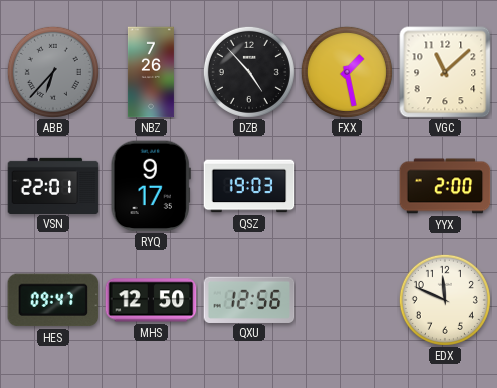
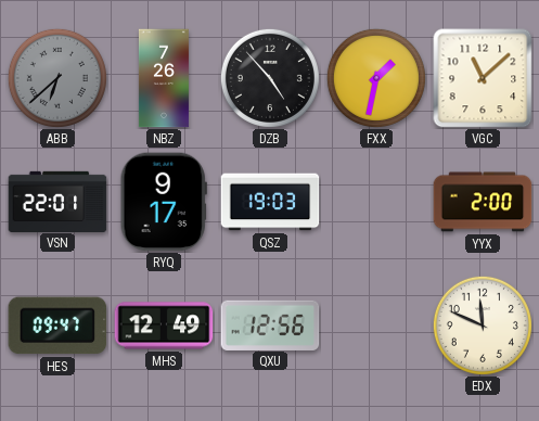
ABB: 6:37 -> 6:38 (57, 78)
FXX: 1:28 -> 1:32 (376, 78)
MHS: 12:50 -> 12:49 (164, 326)
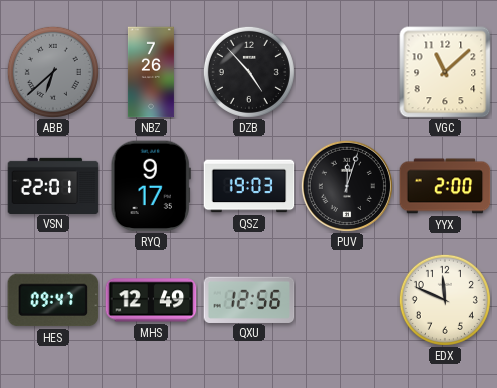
FXX: 1:32 -> none (376, 78)
PUV: none -> 12:03 (347, 186)
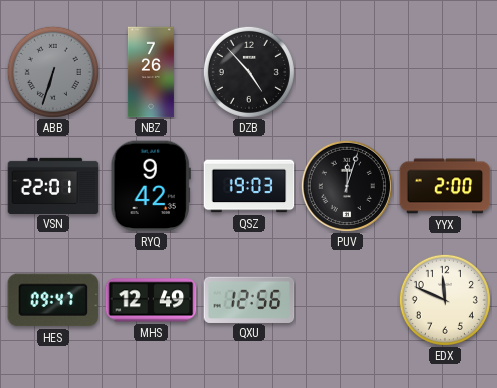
ABB: 6:38 -> 6:33 (53, 72)
VGC: 11:08 -> none (445, 72)
RYQ: 9:17 -> 9:42 (151, 186)
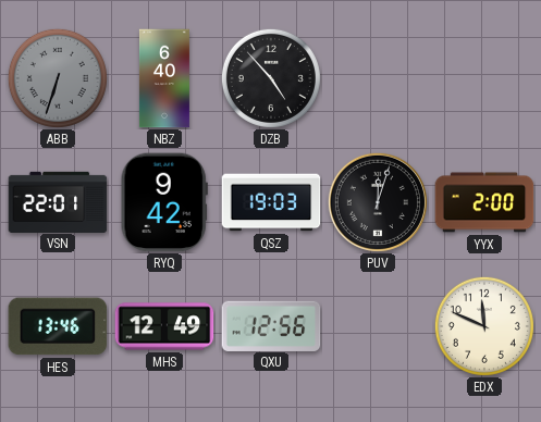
NBZ: 7:26 -> 6:40 (164, 78)
HES: 09:47 -> 13:46 (58, 326)
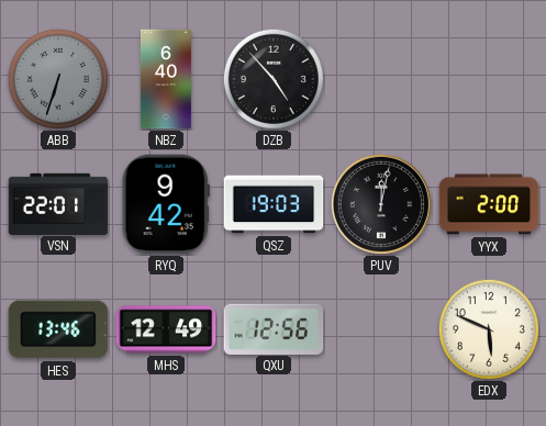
PUV: 12:03 -> 12:02 (381, 204)
EDX: 11:49 -> 5:49 (489, 329)
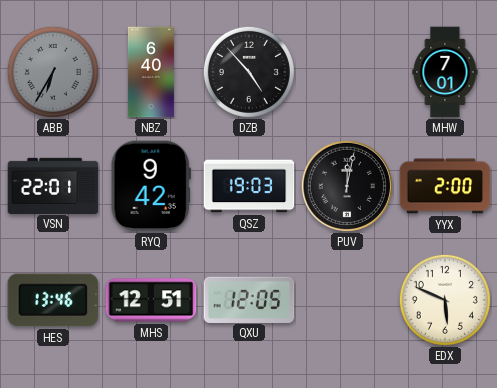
ABB: 6:33 -> 6:35 (53, 72)
MHW: none -> 7:01 (445, 72)
MHS: 12:49 -> 12:51 (151, 300)
QXU: 12:56 -> 12:05 (249, 299)
